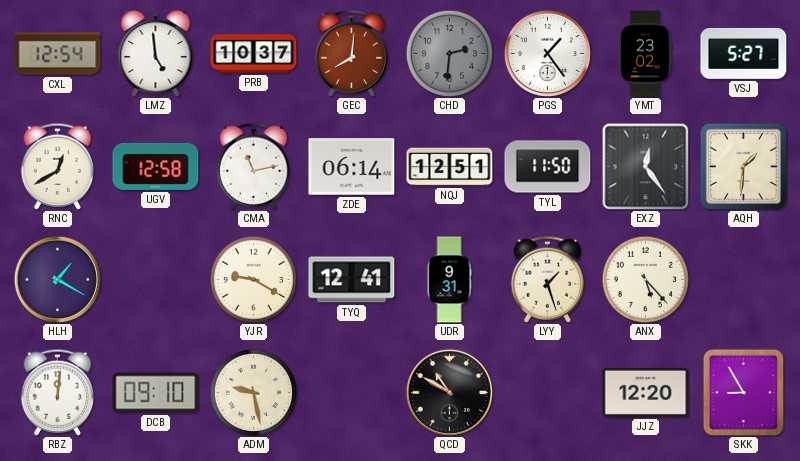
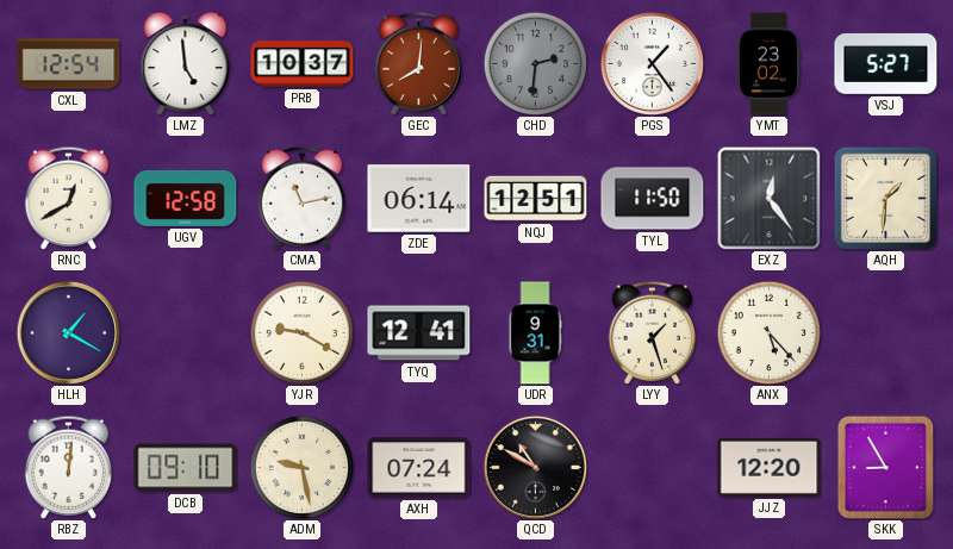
AXH: none -> 07:24 (419, 468)
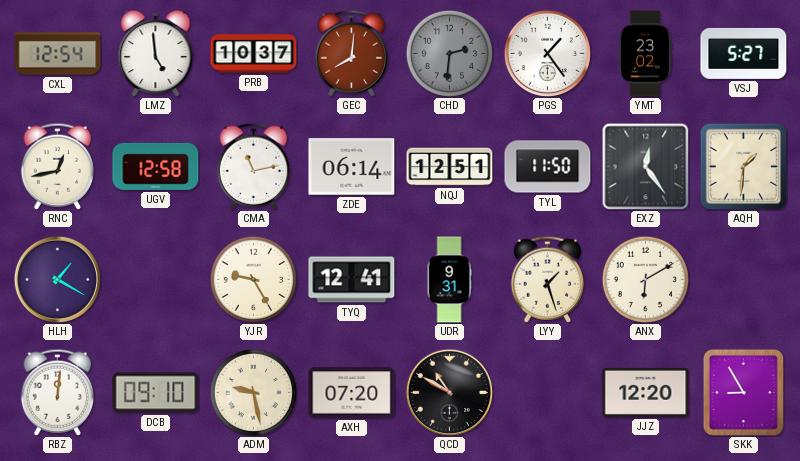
RNC: 12:40 -> 12:43 (57, 166)
YJR: 9:20 -> 9:25 (253, 279)
ANX: 5:23 -> 6:10 (645, 279)
AXH: 07:24 -> 07:20 (352, 393)
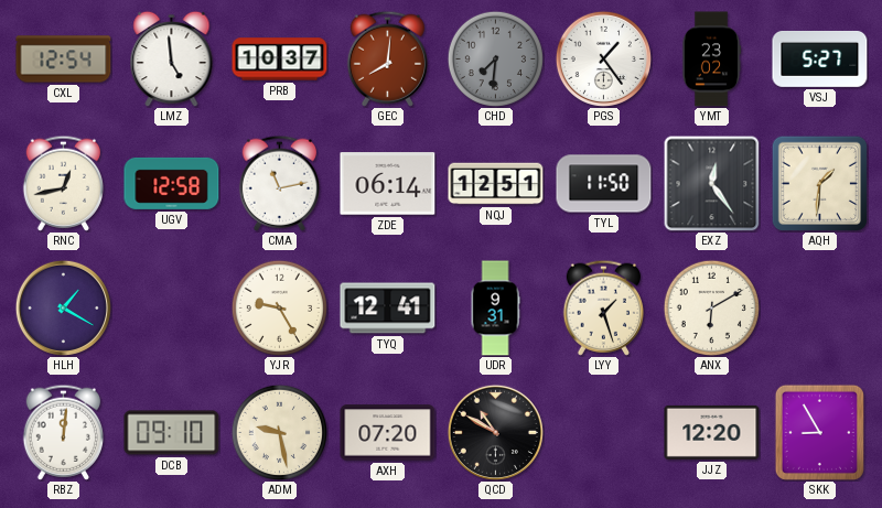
CHD: 2:31 -> 7:31 (495, 58)
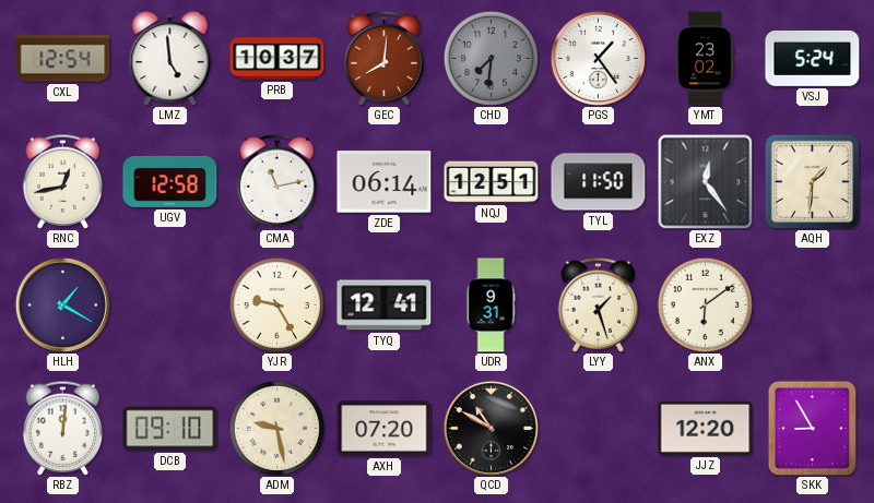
VSJ: 5:27 -> 5:24 (813, 58)
ANX: 6:10 -> 6:09 (705, 304)
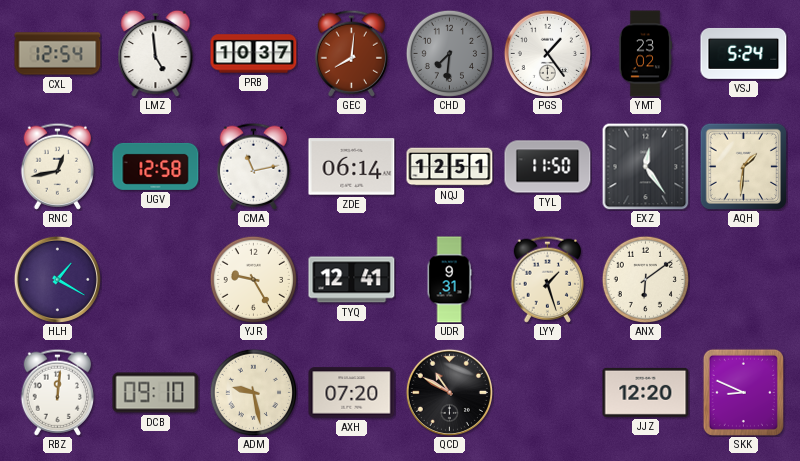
SKK: 8:55 -> 8:49 (743, 392)
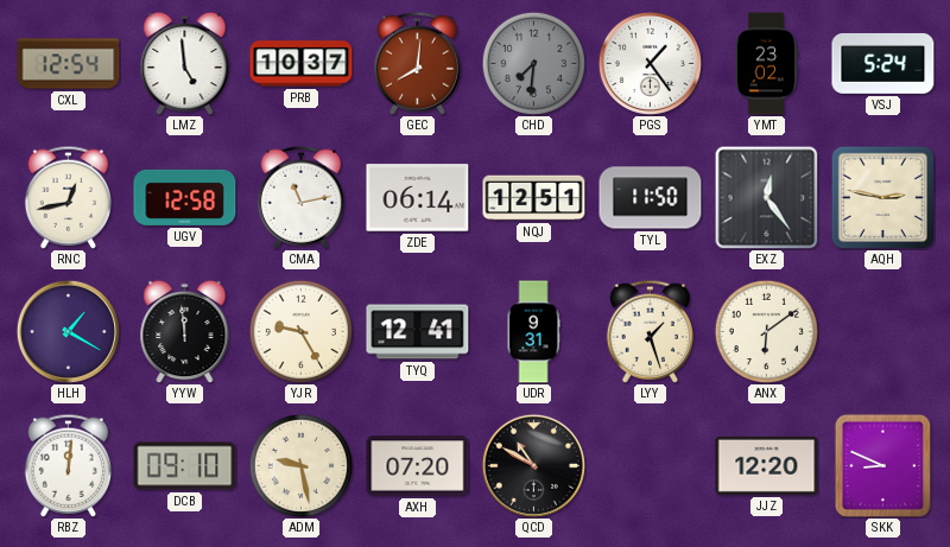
AQH: 1:31 -> 2:47 (882, 197)
YYW: none -> 11:59 (185, 331)
